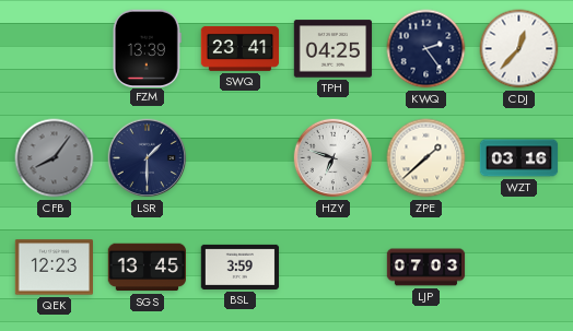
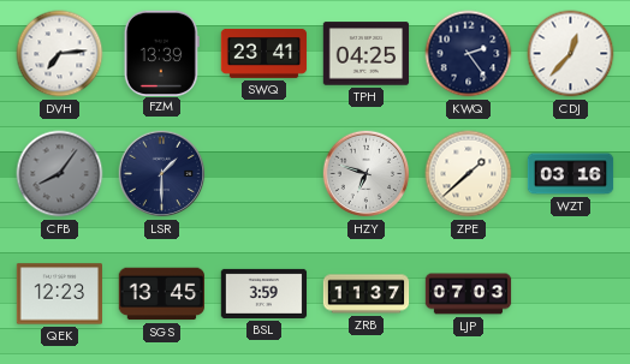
DVH: none -> 7:14 (60, 54)
ZRB: none -> 11:37 (367, 294)
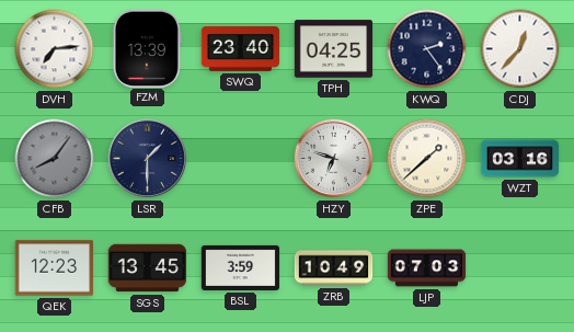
SWQ: 23:41 -> 23:40 (241, 48)
ZRB: 11:37 -> 10:49 (334, 268)
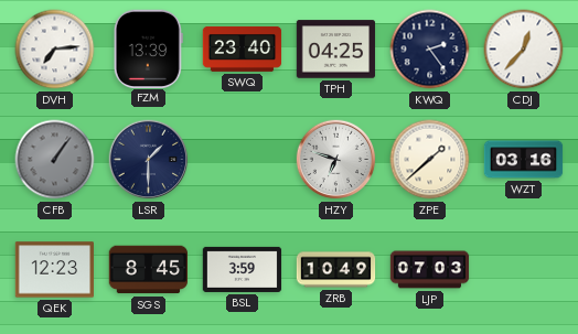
CFB: 8:06 -> 1:06 (55, 160)
SGS: 13:45 -> 8:45 (148, 270)
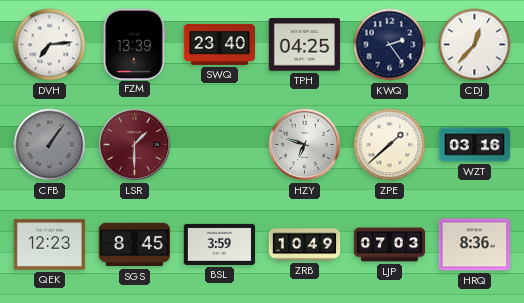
LSR dial: navy -> burgundy (135, 145)
HRQ: none -> 8:36 (475, 245)
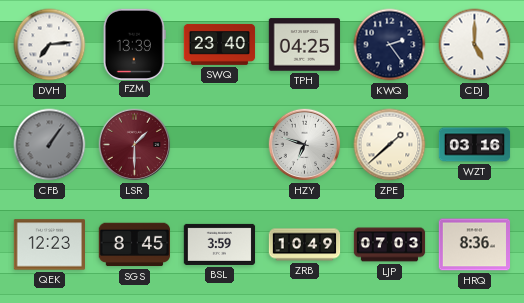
CDJ: 12:37 -> 5:00 (475, 45)
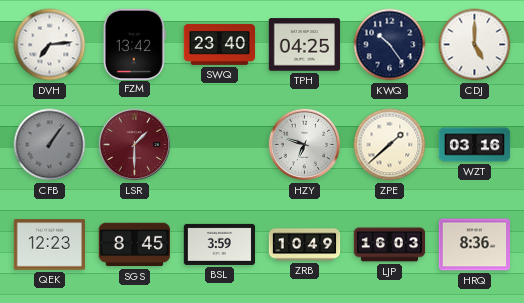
FZM: 13:39 -> 13:42 (134, 44)
KWQ: 2:24 -> 10:24 (390, 45)
LJP: 07:03 -> 16:03 (390, 245)
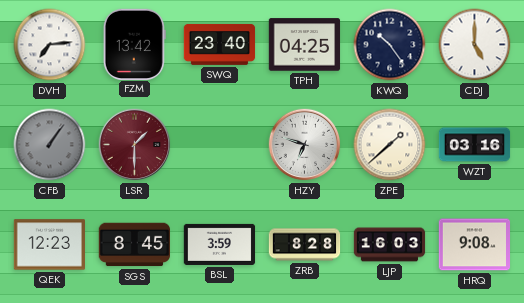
ZRB: 10:49 -> 8:28 (305, 245)
HRQ: 8:36 -> 9:08 (475, 245)
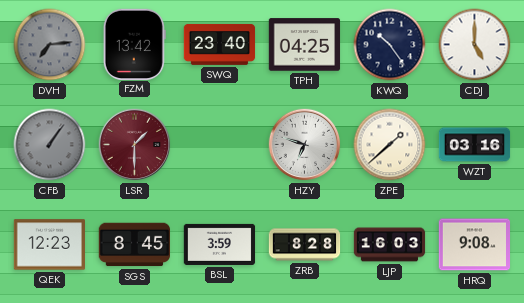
DVH dial: white -> grey (50, 45)
